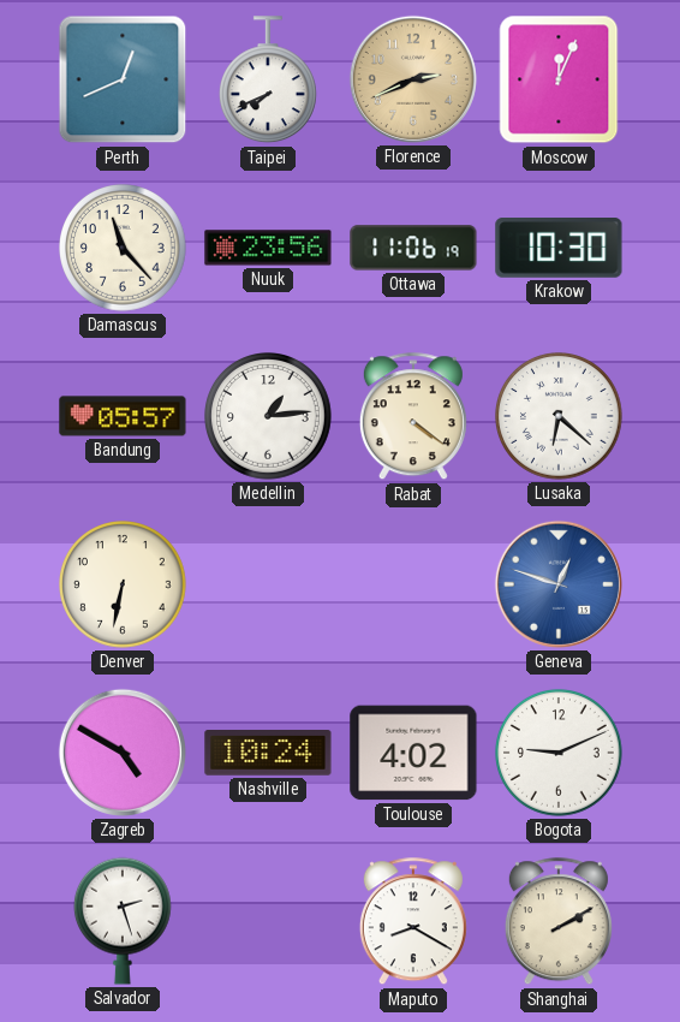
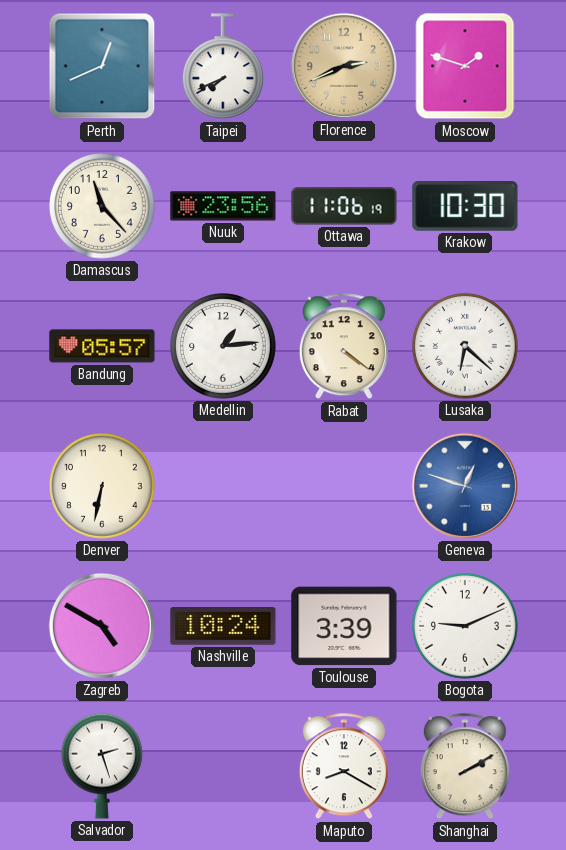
Moscow: 12:04 -> 1:48 (465, 66)
Toulouse: 4:02 -> 3:39 (344, 626)
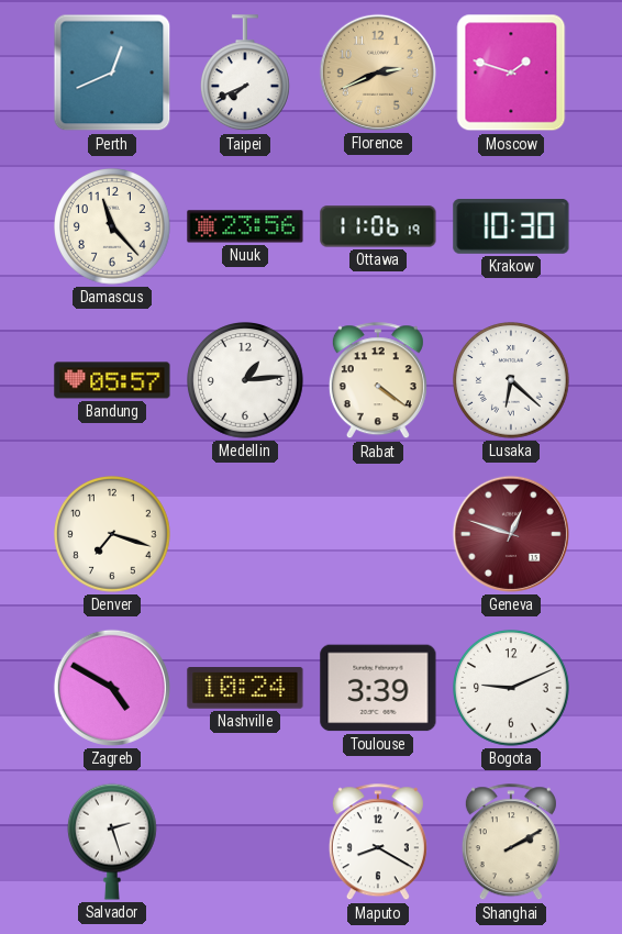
Denver: 6:32 -> 7:18 (113, 535)
Geneva dial: blue -> burgundy (511, 534)
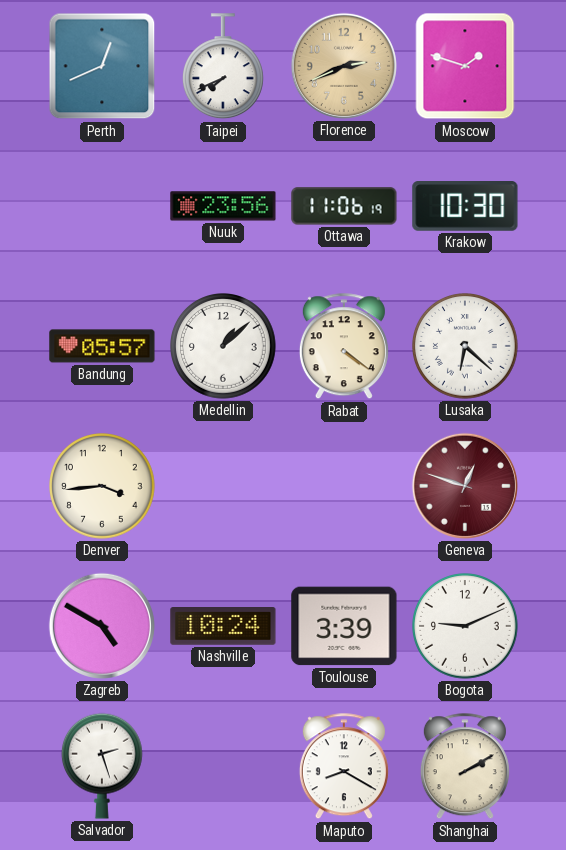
Damascus: 11:23 -> none (113, 227)
Medellin: 1:14 -> 1:08 (224, 347)
Denver: 7:18 -> 3:44 (103, 487)
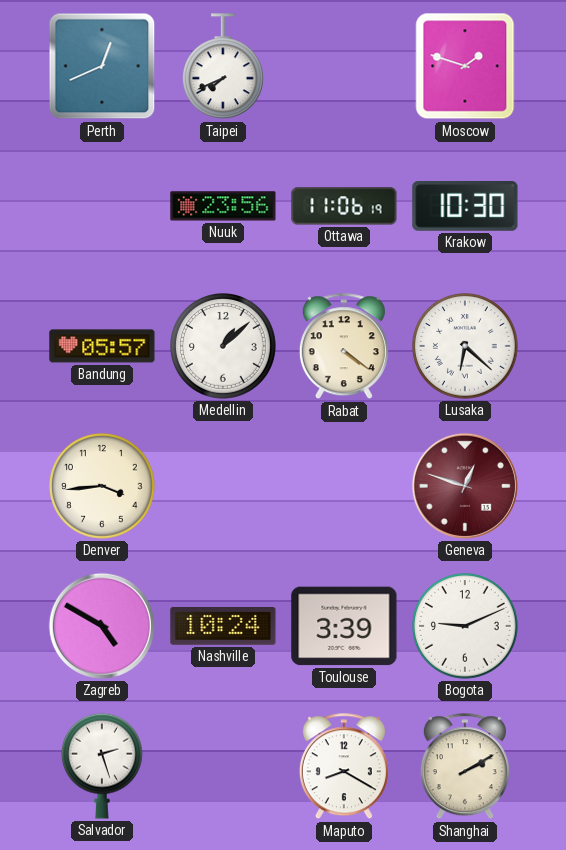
Florence: 2:41 -> none (344, 66)
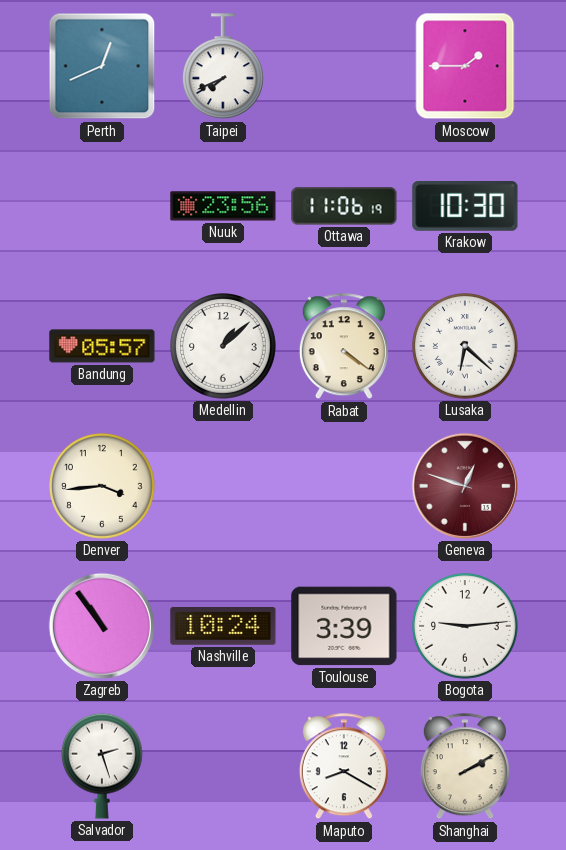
Moscow: 1:48 -> 1:45 (465, 66)
Zagreb: 4:50 -> 10:54 (102, 626)
Bogota: 9:11 -> 9:14 (466, 627)
